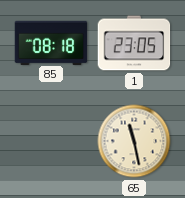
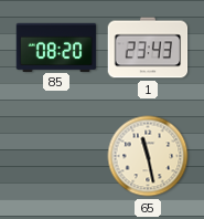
85: 08:18 -> 08:20 (56, 46)
1: 23:05 -> 23:43 (148, 48)
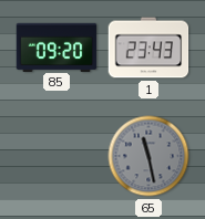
85: 08:20 -> 09:20 (57, 46)
65 dial: cream -> grey (148, 156)
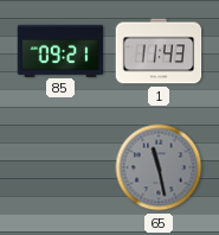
85: 09:20 -> 09:21 (60, 50)
1: 23:43 -> 11:43 (159, 51)
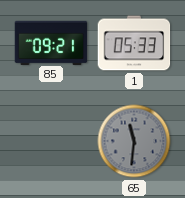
1: 11:43 -> 05:33 (134, 43)
65: 11:28 -> 11:31 (134, 141)
